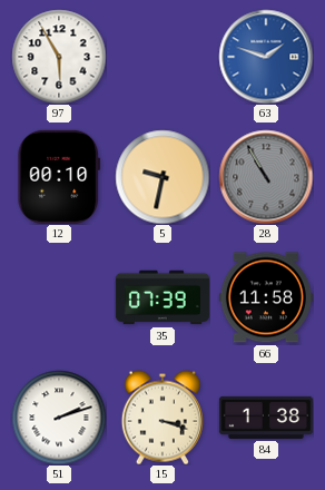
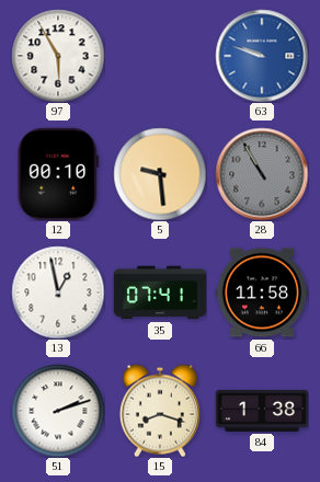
63: 1:48 -> 9:48 (262, 56)
5: 9:32 -> 9:29 (160, 174)
13: none -> 12:58 (58, 292)
35: 07:39 -> 07:41 (160, 292)
15: 3:18 -> 8:18 (160, 411)
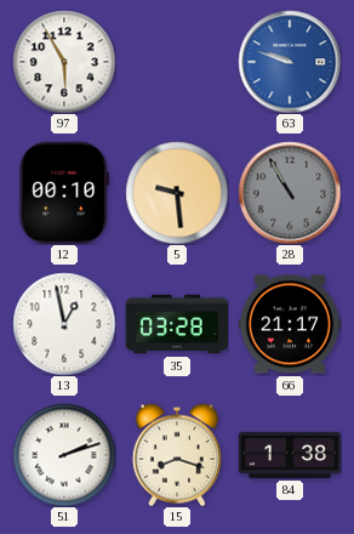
35: 07:41 -> 03:28 (177, 324)
66: 11:58 -> 21:17 (290, 324)
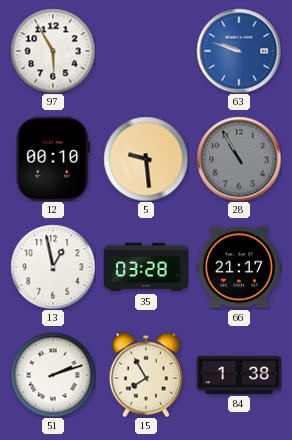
15: 8:18 -> 7:55 (146, 375)
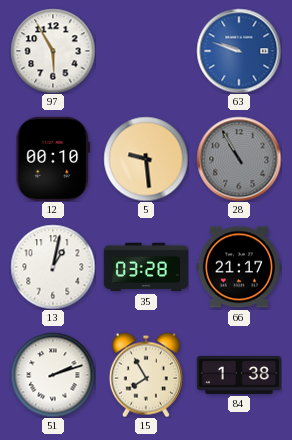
13: 12:58 -> 1:02 (53, 267)
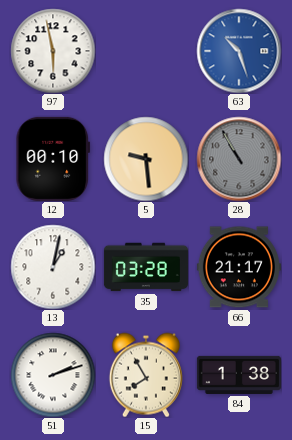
97: 5:55 -> 5:58 (53, 51)
63: 9:48 -> 10:27 (239, 51)
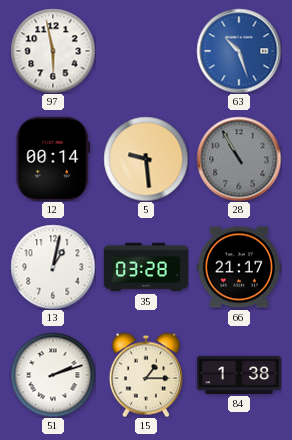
12: 00:10 -> 00:14 (53, 159)
15: 7:55 -> 1:15 (146, 375)
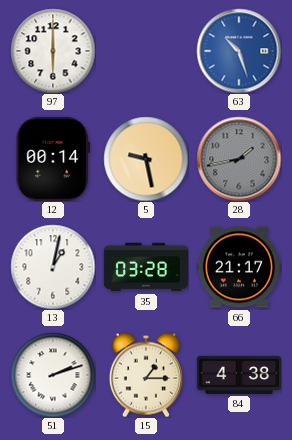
97: 5:58 -> 6:00 (53, 51)
5: 9:29 -> 9:28 (146, 159)
28: 10:55 -> 1:43 (239, 159)
84: 1:38 -> 4:38 (239, 375)
